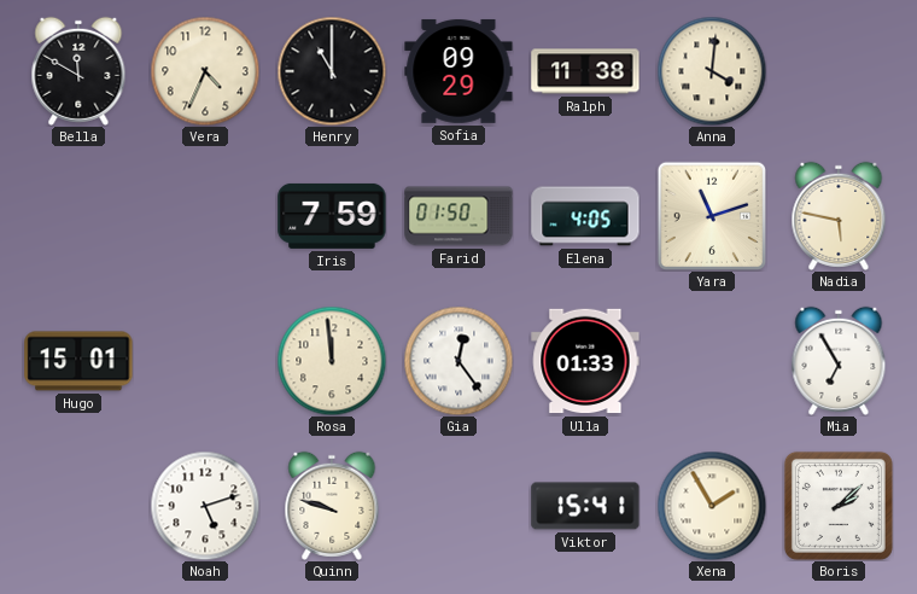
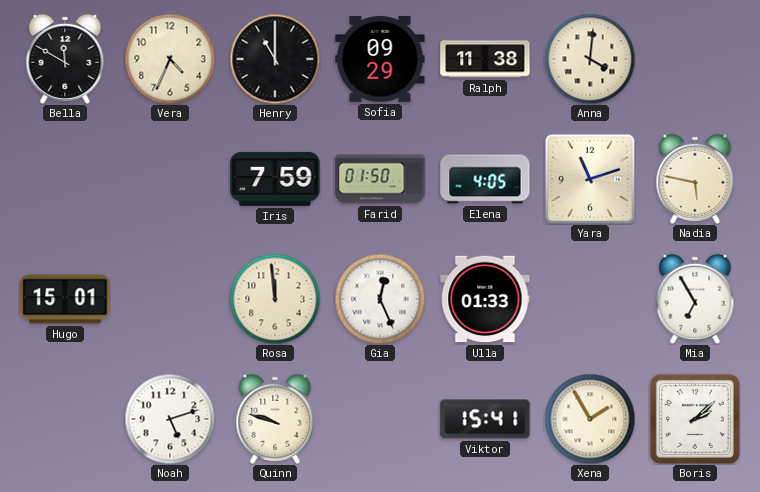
Gia: 12:24 -> 12:26 (380, 299)
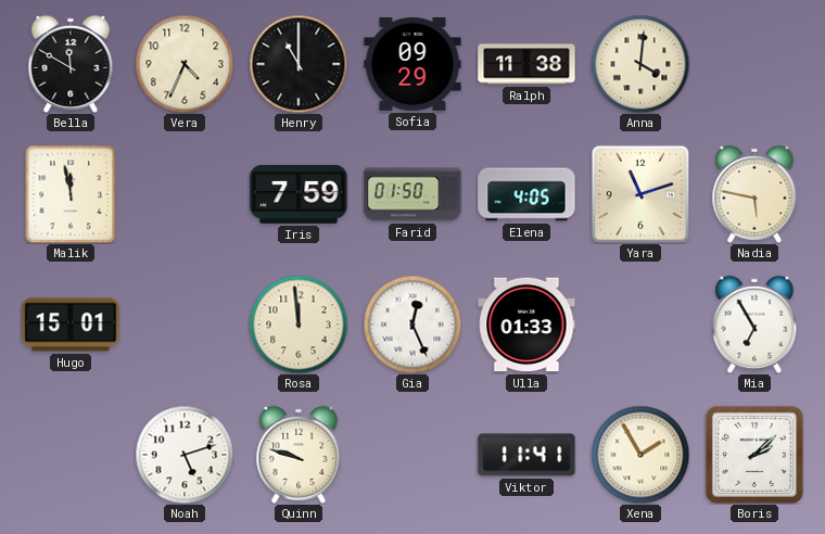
Malik: none -> 11:58 (71, 194)
Viktor: 15:41 -> 11:41 (526, 455)
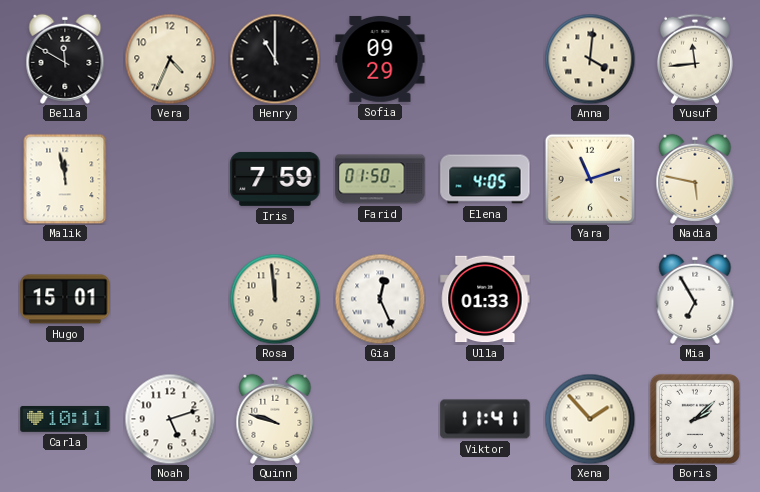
Ralph: 11:38 -> none (526, 64)
Yusuf: none -> 11:44 (695, 59)
Carla: none -> 10:11 (65, 419)
Xena: 1:55 -> 1:53 (590, 419)
